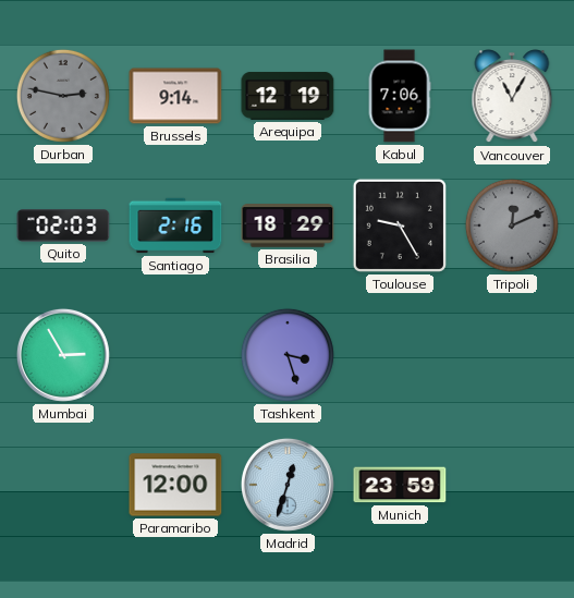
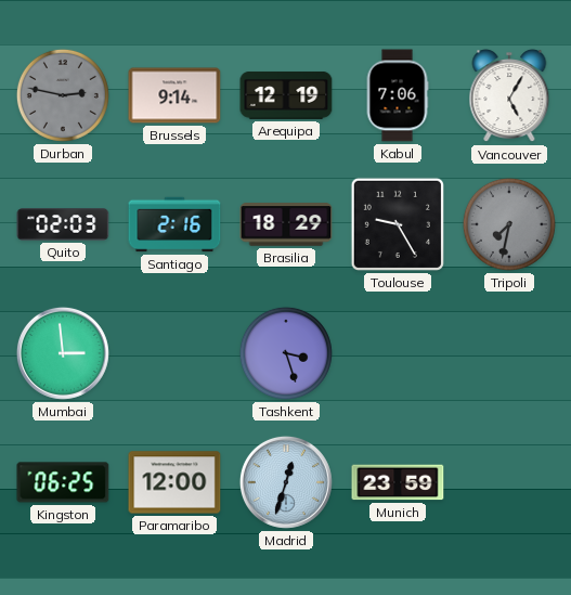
Vancouver: 11:05 -> 5:05 (509, 96)
Tripoli: 12:11 -> 7:32 (509, 224)
Mumbai: 2:55 -> 2:59 (63, 353)
Kingston: none -> 06:25 (63, 482)
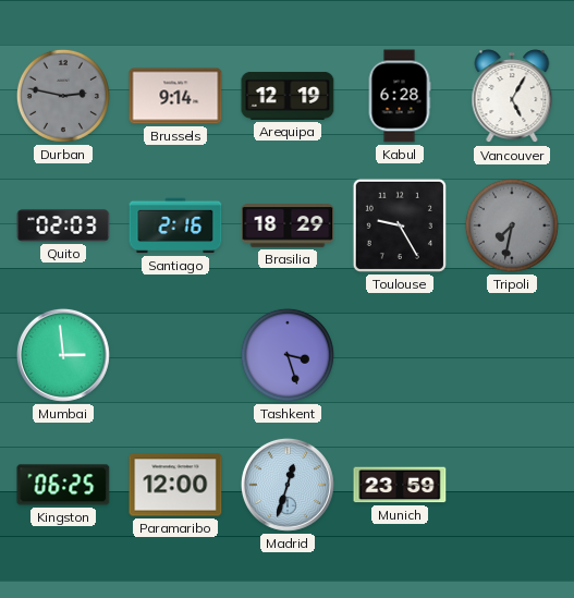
Kabul: 7:06 -> 6:28 (400, 96)
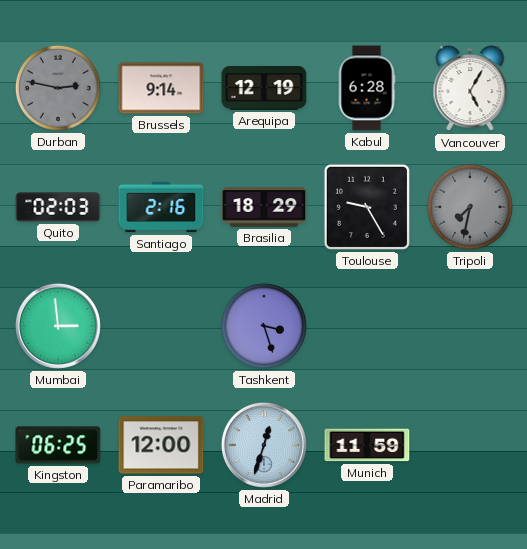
Munich: 23:59 -> 11:59 (367, 445)
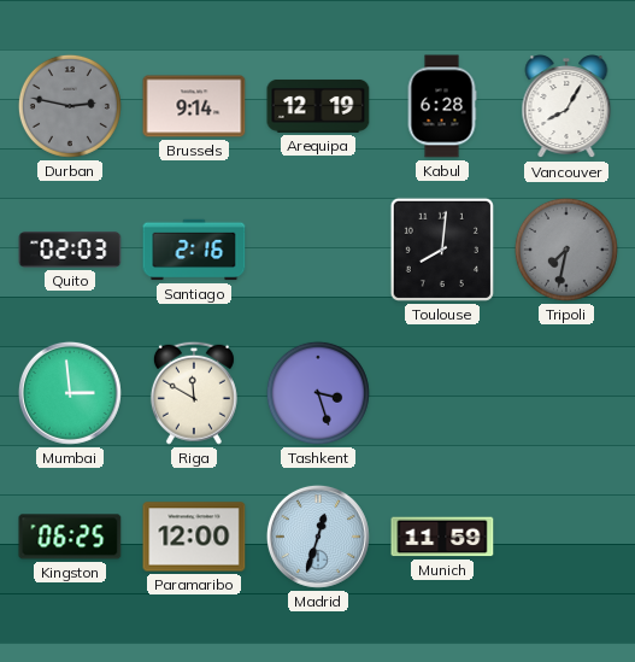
Vancouver: 5:05 -> 8:05 (566, 107)
Brasilia: 18:29 -> none (264, 207)
Toulouse: 9:25 -> 8:01 (442, 250)
Riga: none -> 11:50 (194, 393)
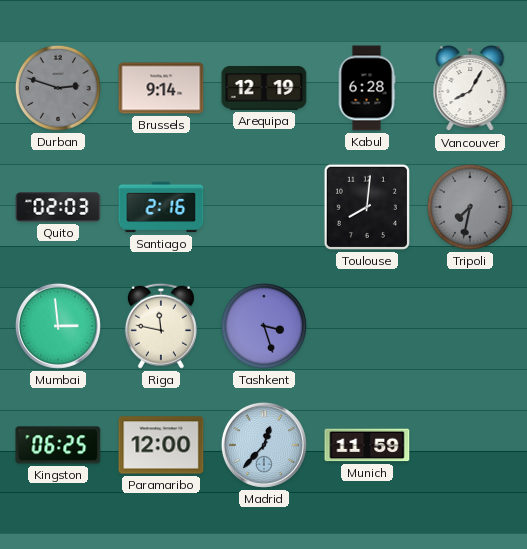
Durban: 2:47 -> 2:48 (58, 88)
Riga: 11:50 -> 11:47 (161, 326)
Madrid: 12:33 -> 12:37 (264, 445)
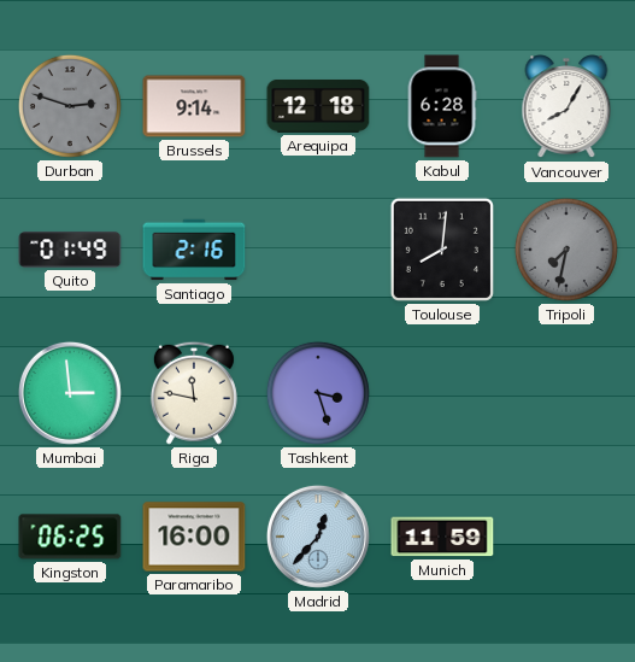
Arequipa: 12:19 -> 12:18 (318, 106)
Quito: 02:03 -> 01:49 (70, 250)
Paramaribo: 12:00 -> 16:00 (194, 537)
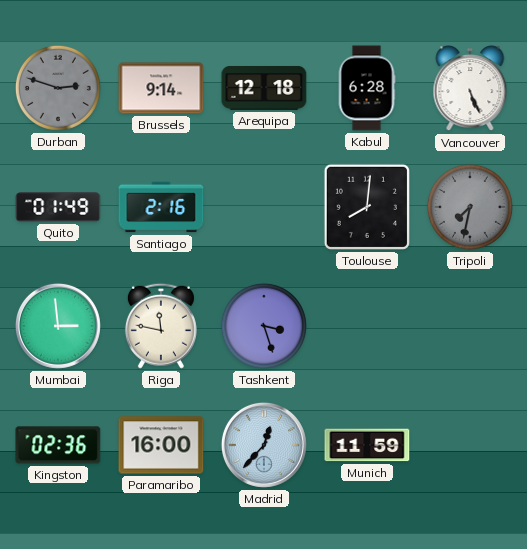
Vancouver: 8:05 -> 5:26 (470, 89)
Kingston: 06:25 -> 02:36 (58, 445)
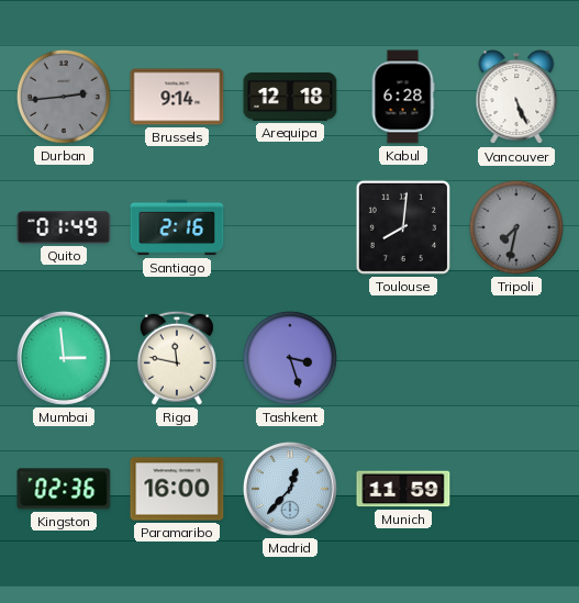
Durban: 2:48 -> 2:44 (64, 97)
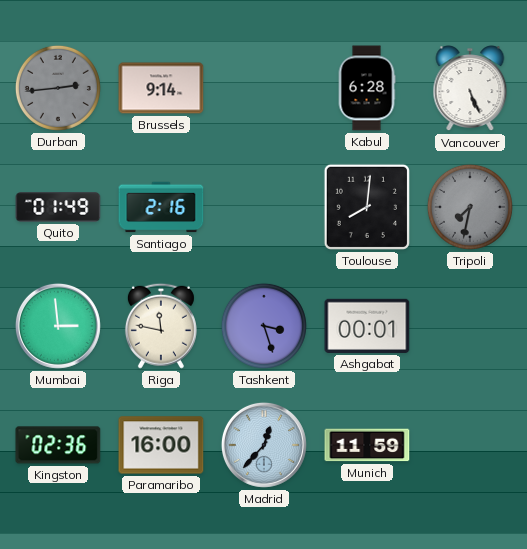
Arequipa: 12:18 -> none (290, 97)
Ashgabat: none -> 00:01 (367, 326)
